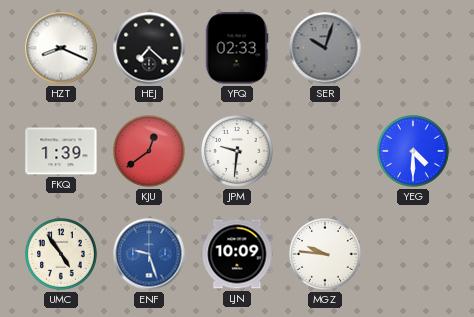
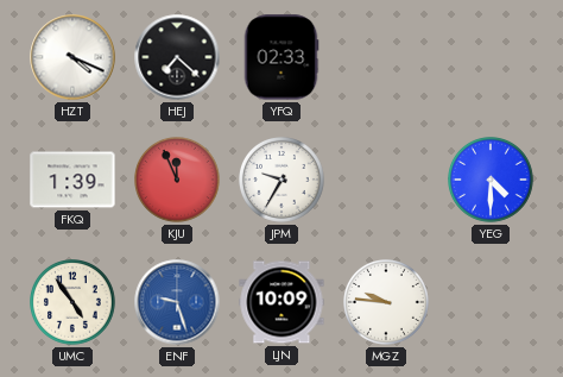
HZT: 8:19 -> 4:19 (72, 57)
SER: 10:03 -> none (325, 48)
KJU: 12:39 -> 11:56 (178, 181)
JPM: 9:31 -> 9:35 (283, 181)
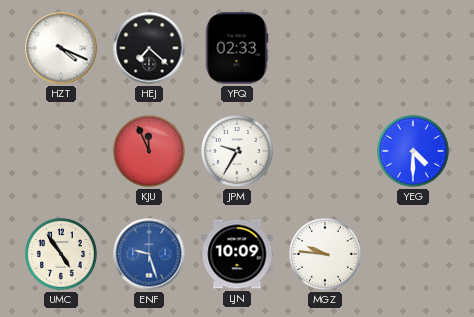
FKQ: 1:39 -> none (72, 180)
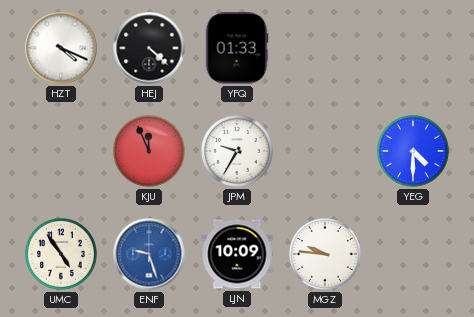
HEJ: 7:22 -> 4:22 (149, 48)
YFQ: 02:33 -> 01:33 (237, 48)
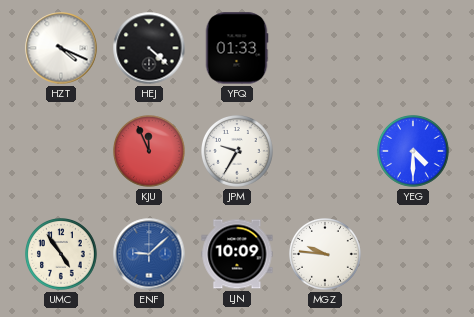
ENF: 9:27 -> 9:08 (149, 254)
